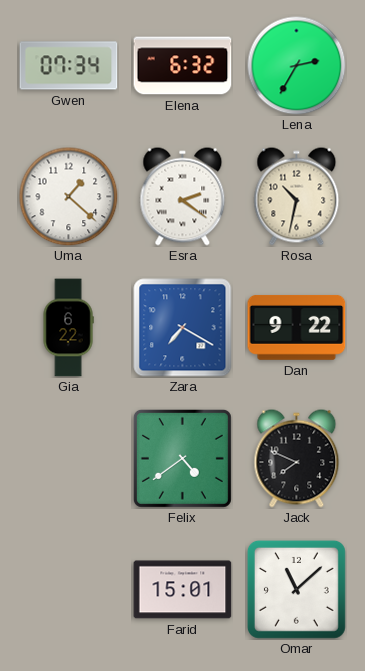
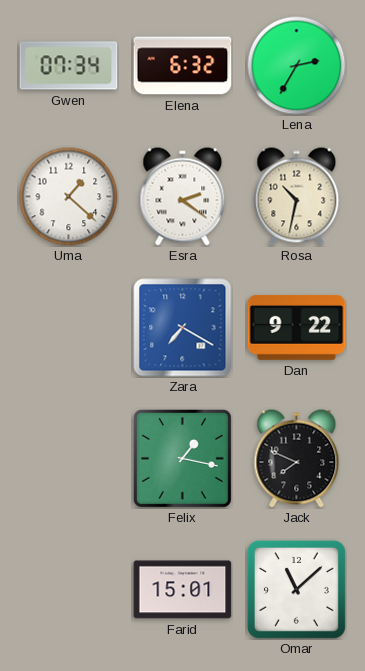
Gia: 6:22 -> none (68, 328)
Felix: 4:39 -> 1:17 (182, 458)
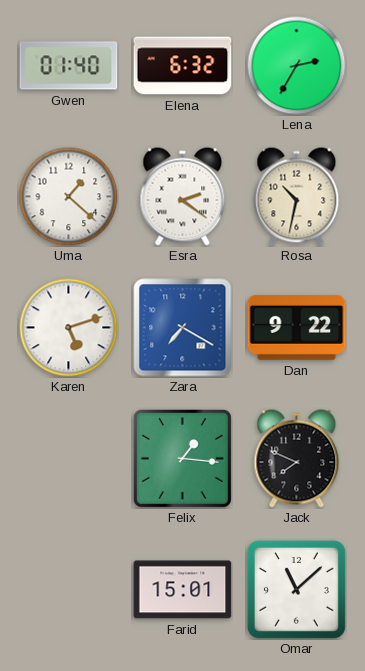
Gwen: 07:34 -> 01:40 (69, 66)
Karen: none -> 5:12 (69, 328)
Felix: 1:17 -> 1:16 (182, 458)
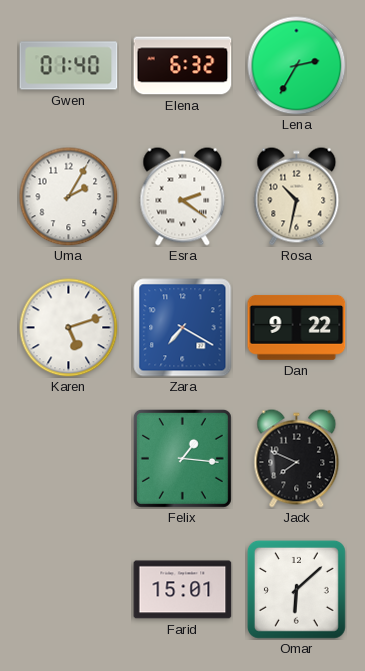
Uma: 1:22 -> 2:05 (69, 197)
Omar: 11:08 -> 6:08 (296, 589)
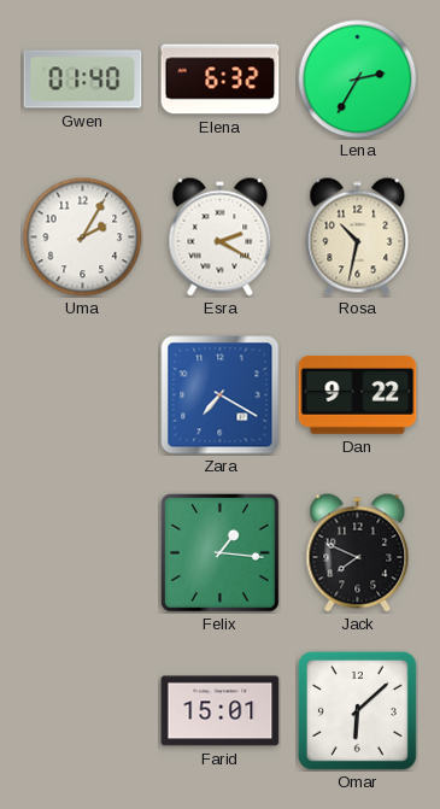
Esra: 2:21 -> 2:20 (221, 238)
Karen: 5:12 -> none (69, 328)
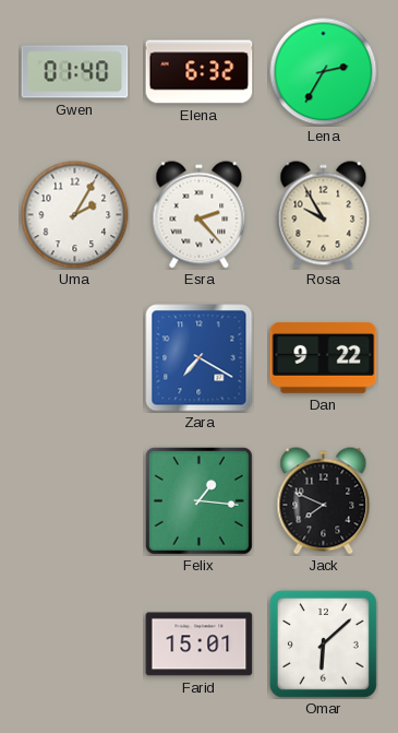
Esra: 2:20 -> 2:23 (200, 215)
Rosa: 10:32 -> 9:55 (324, 215)
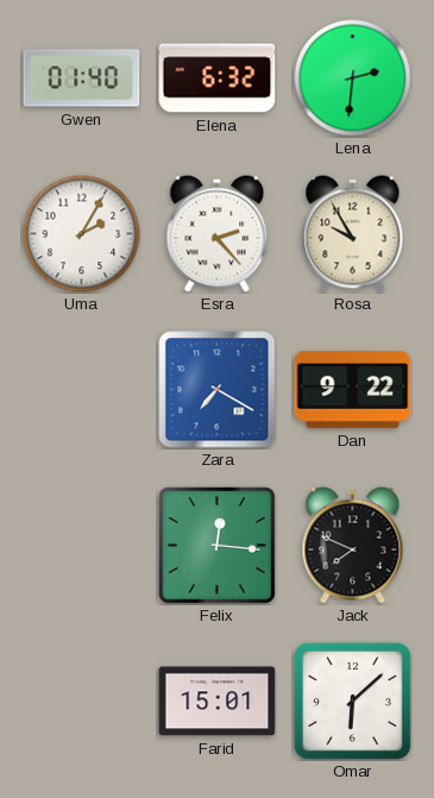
Lena: 2:35 -> 2:31 (353, 78)
Felix: 1:16 -> 12:16 (216, 545)
